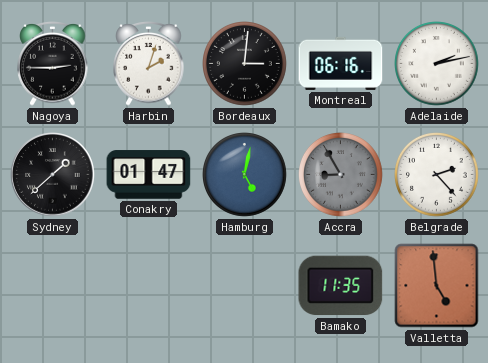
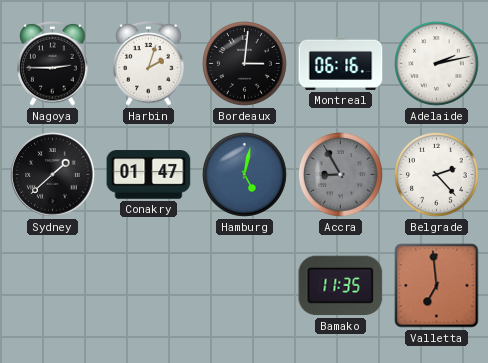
Valletta: 4:59 -> 6:59 (437, 286)
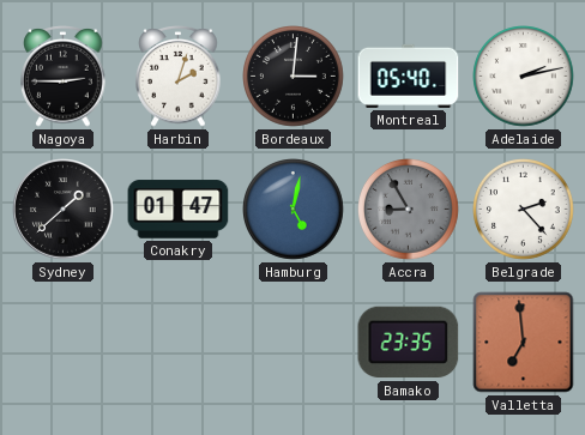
Montreal: 06:16 -> 05:40 (409, 75)
Bamako: 11:35 -> 23:35 (409, 343)
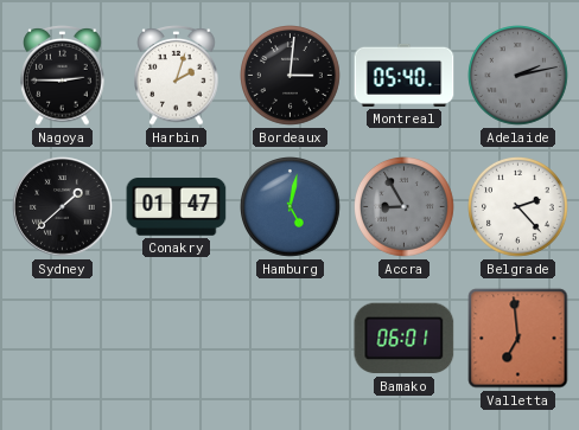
Adelaide dial: white -> grey (518, 76)
Bamako: 23:35 -> 06:01 (405, 339)
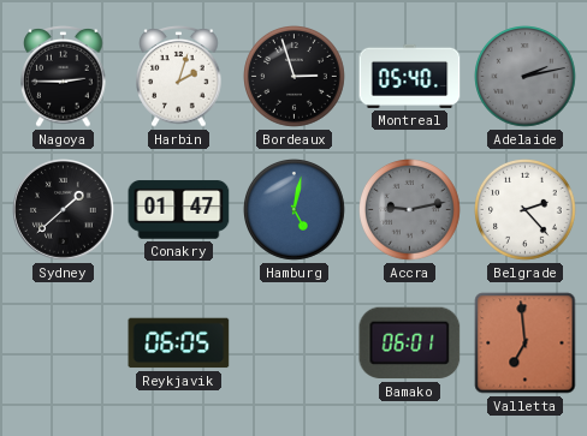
Bordeaux: 3:01 -> 2:57 (295, 77)
Accra: 8:55 -> 9:13 (410, 210)
Reykjavik: none -> 06:05 (179, 344)
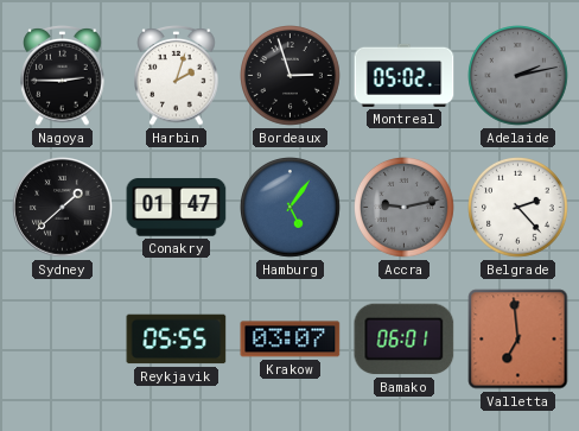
Montreal: 05:40 -> 05:02 (405, 75)
Hamburg: 5:02 -> 5:06 (291, 208)
Reykjavik: 06:05 -> 05:55 (177, 340)
Krakow: none -> 03:07 (291, 340)
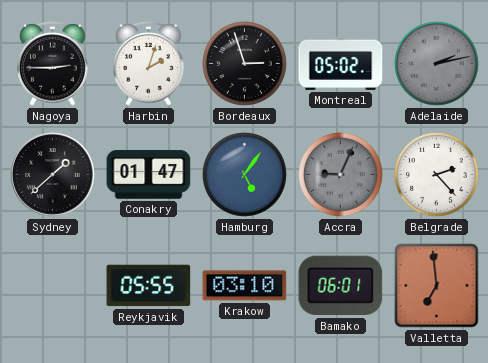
Accra: 9:13 -> 9:04 (341, 175)
Krakow: 03:07 -> 03:10 (245, 286)
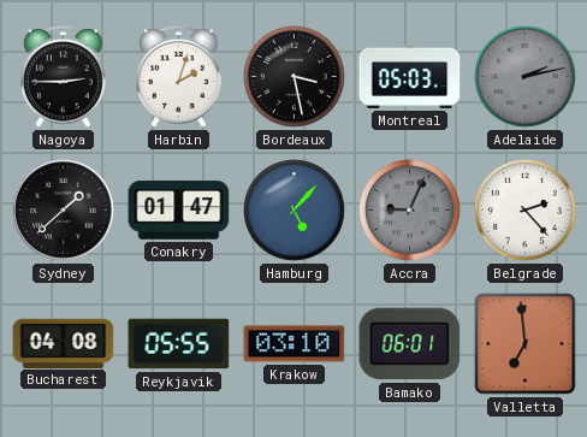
Bordeaux: 2:57 -> 3:28 (295, 77)
Montreal: 05:02 -> 05:03 (410, 76)
Hamburg: 5:06 -> 5:07 (295, 211)
Bucharest: none -> 04:08 (64, 343)
